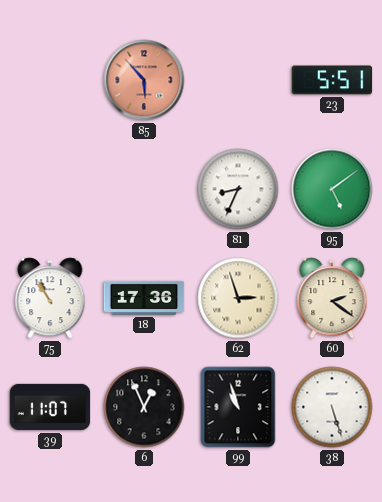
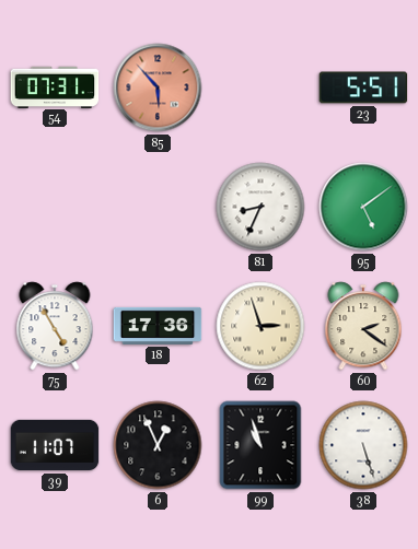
54: none -> 07:31 (55, 86)
75: 10:55 -> 4:55 (55, 326)
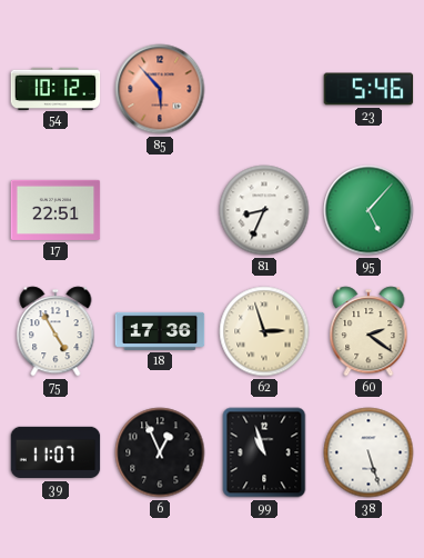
54: 07:31 -> 10:12 (55, 88)
23: 5:51 -> 5:46 (369, 89)
17: none -> 22:51 (55, 210)
95: 5:09 -> 5:07 (369, 210)
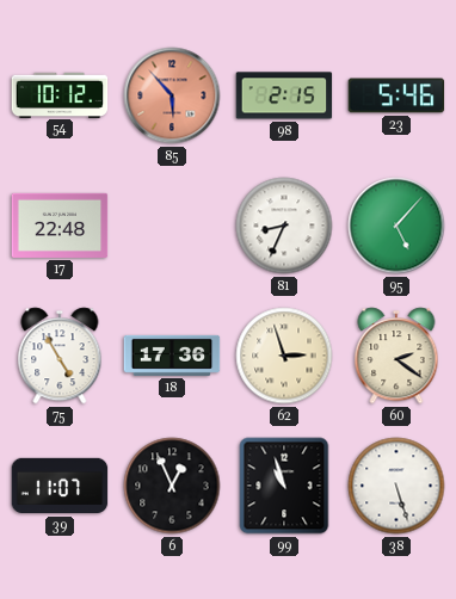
98: none -> 2:15 (284, 95)
17: 22:51 -> 22:48 (60, 226)
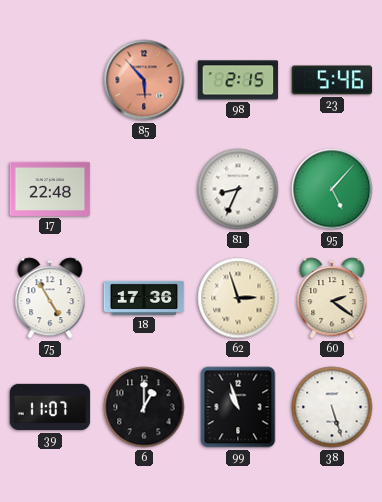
54: 10:12 -> none (60, 94)
6: 12:56 -> 1:00 (144, 407)
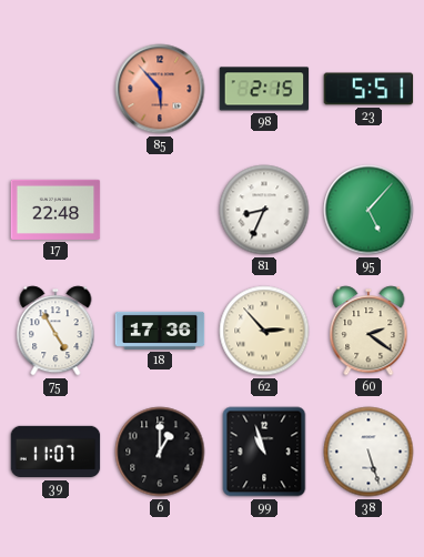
23: 5:46 -> 5:51 (369, 89)
62: 2:57 -> 2:53 (264, 331)
